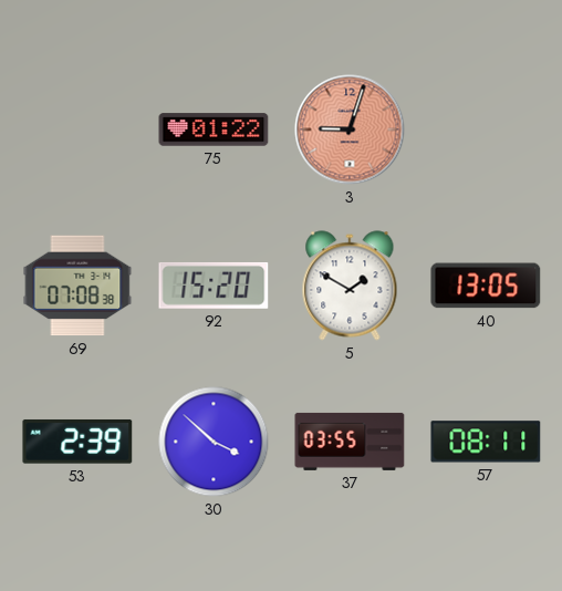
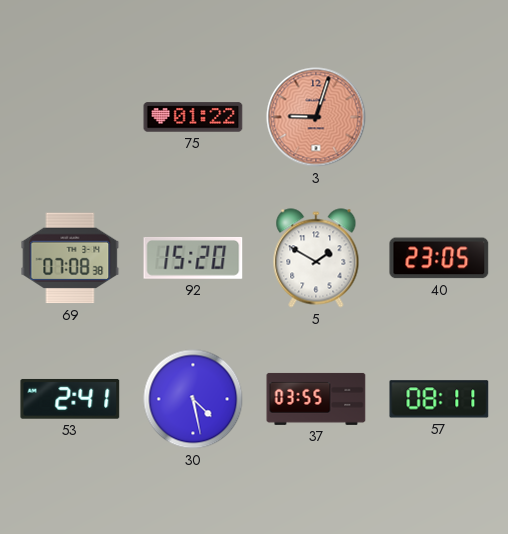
40: 13:05 -> 23:05 (439, 258)
53: 2:39 -> 2:41 (70, 399)
30: 3:52 -> 4:28 (193, 399)
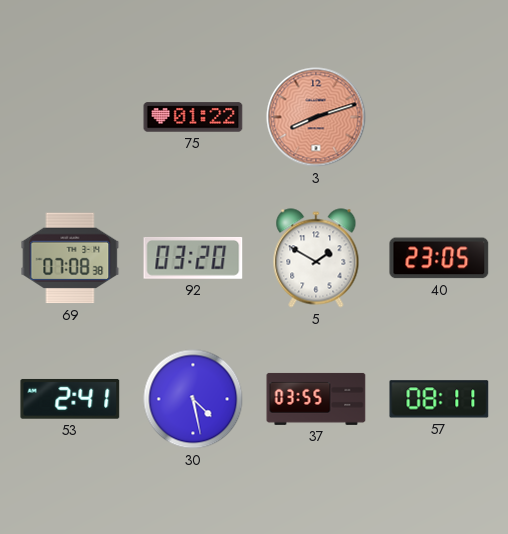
3: 9:03 -> 8:12 (316, 117)
92: 15:20 -> 03:20 (193, 258)
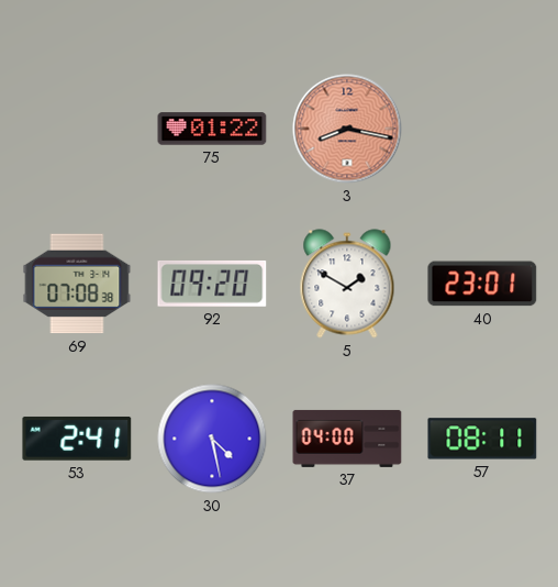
3: 8:12 -> 8:17 (347, 129)
92: 03:20 -> 09:20 (212, 284)
40: 23:05 -> 23:01 (482, 284)
37: 03:55 -> 04:00 (347, 439)
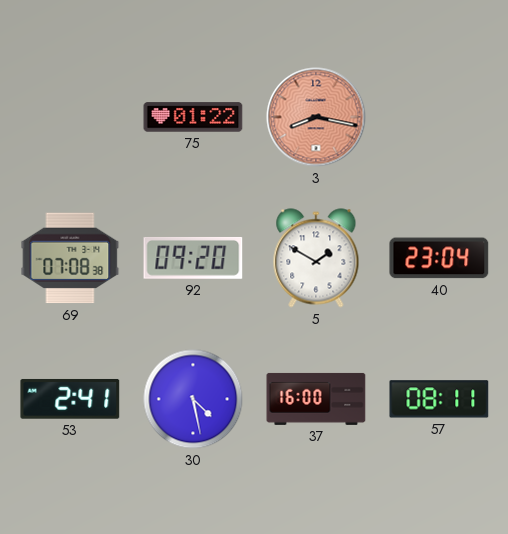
40: 23:01 -> 23:04 (439, 258)
37: 04:00 -> 16:00 (316, 399)
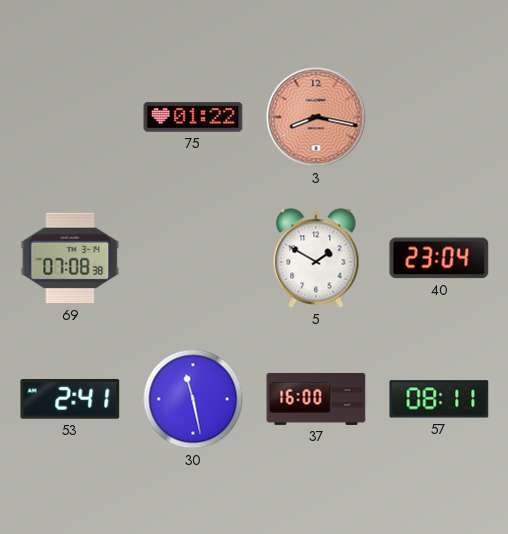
92: 09:20 -> none (193, 258)
30: 4:28 -> 11:28 (193, 399)
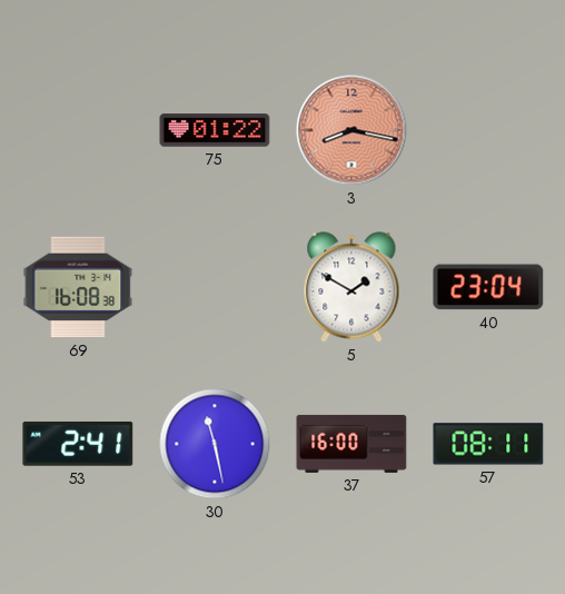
69: 07:08 -> 16:08 (78, 287)
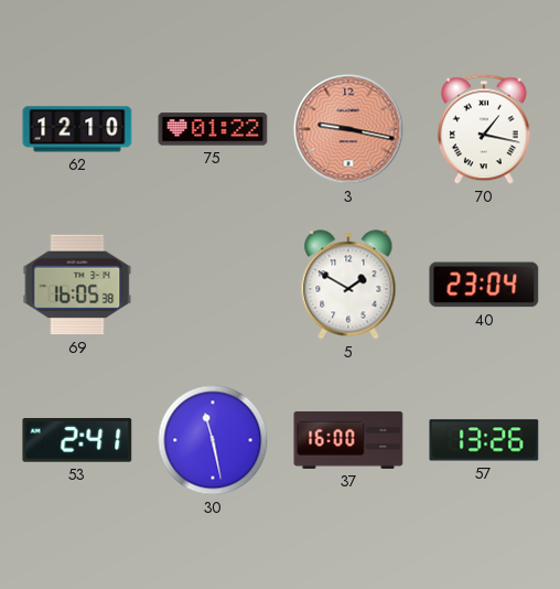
62: none -> 12:10 (77, 129)
3: 8:17 -> 9:17 (348, 129)
70: none -> 1:17 (484, 129)
69: 16:08 -> 16:05 (77, 285)
57: 08:11 -> 13:26 (484, 440)
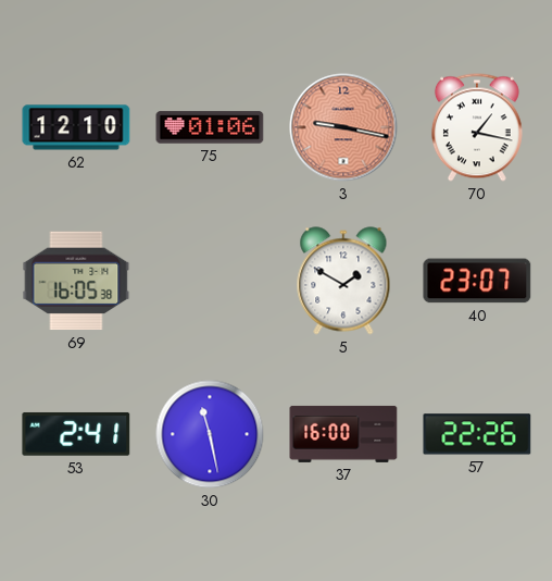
75: 01:22 -> 01:06 (210, 127)
40: 23:04 -> 23:07 (477, 281)
57: 13:26 -> 22:26 (477, 434)
